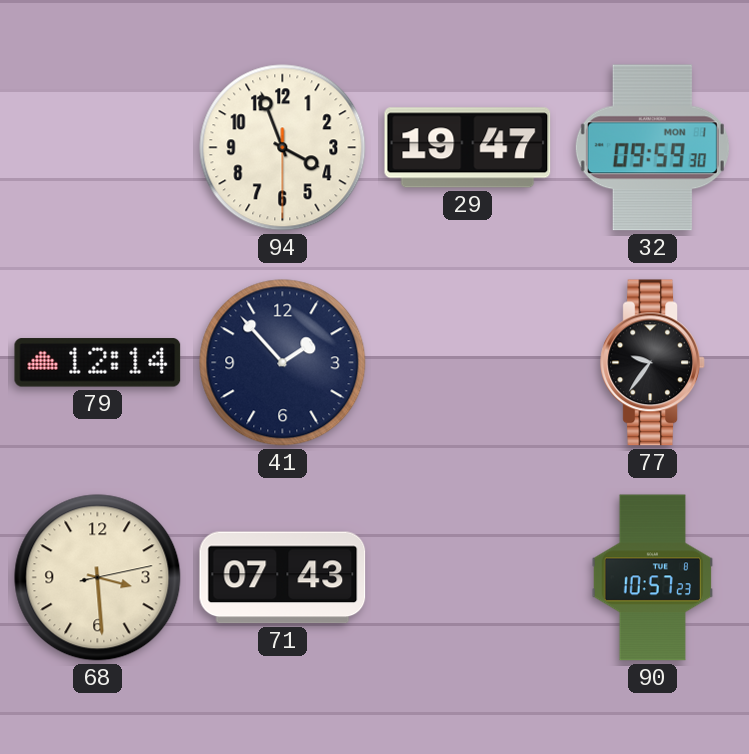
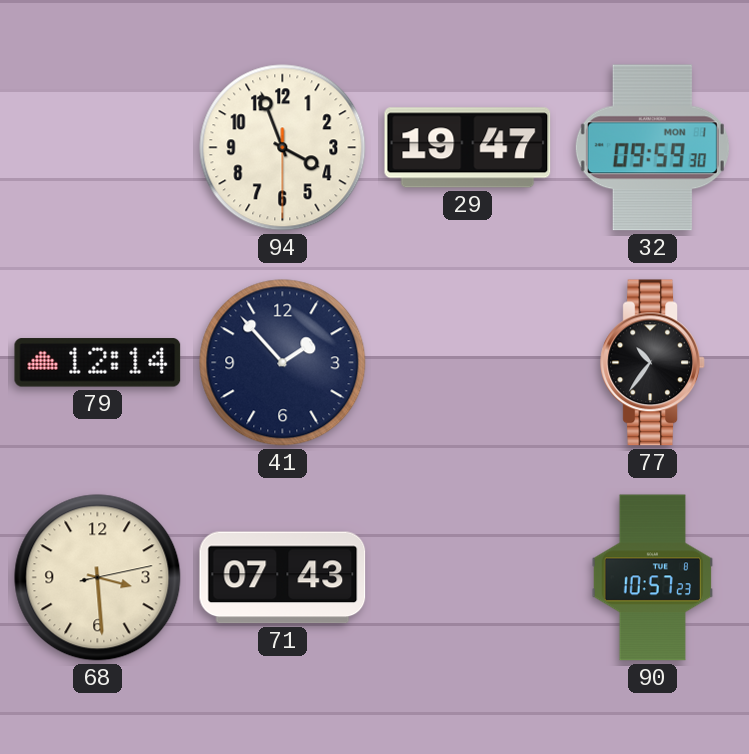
77: 9:36 -> 10:36 (653, 363)
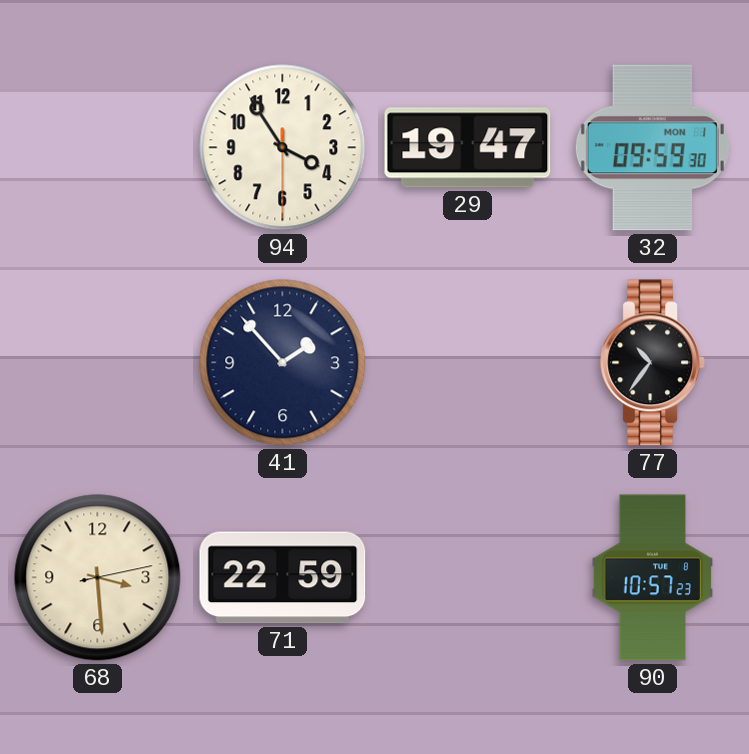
94: 3:56 -> 3:54 (283, 148)
79: 12:14 -> none (98, 363)
71: 07:43 -> 22:59 (283, 578)
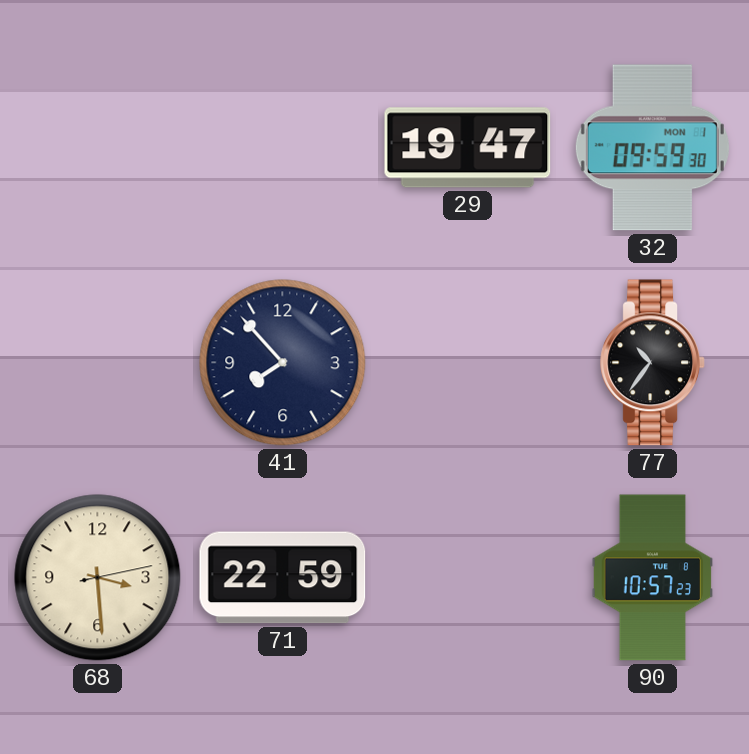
94: 3:54 -> none (283, 148)
41: 1:53 -> 7:53 (283, 363)
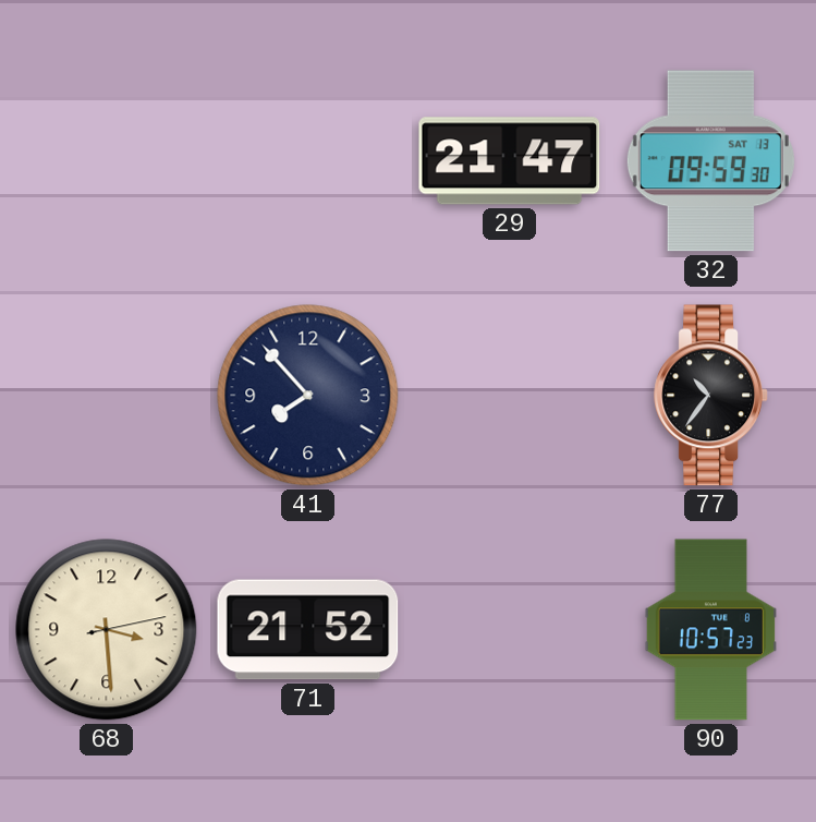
29: 19:47 -> 21:47 (510, 161)
32 date: MON 1 -> SAT 13 (710, 161)
71: 22:59 -> 21:52 (308, 630)
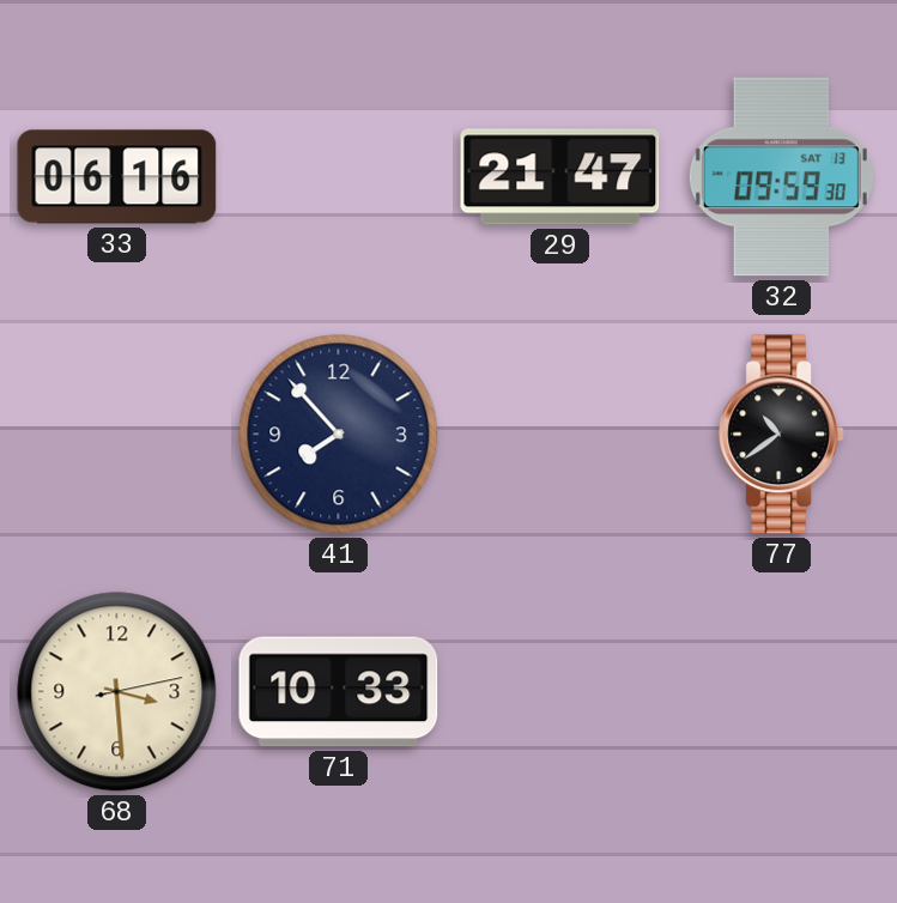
33: none -> 06:16 (117, 177)
77: 10:36 -> 10:39 (782, 435)
71: 21:52 -> 10:33 (339, 692)
90: 10:57 -> none (711, 630)
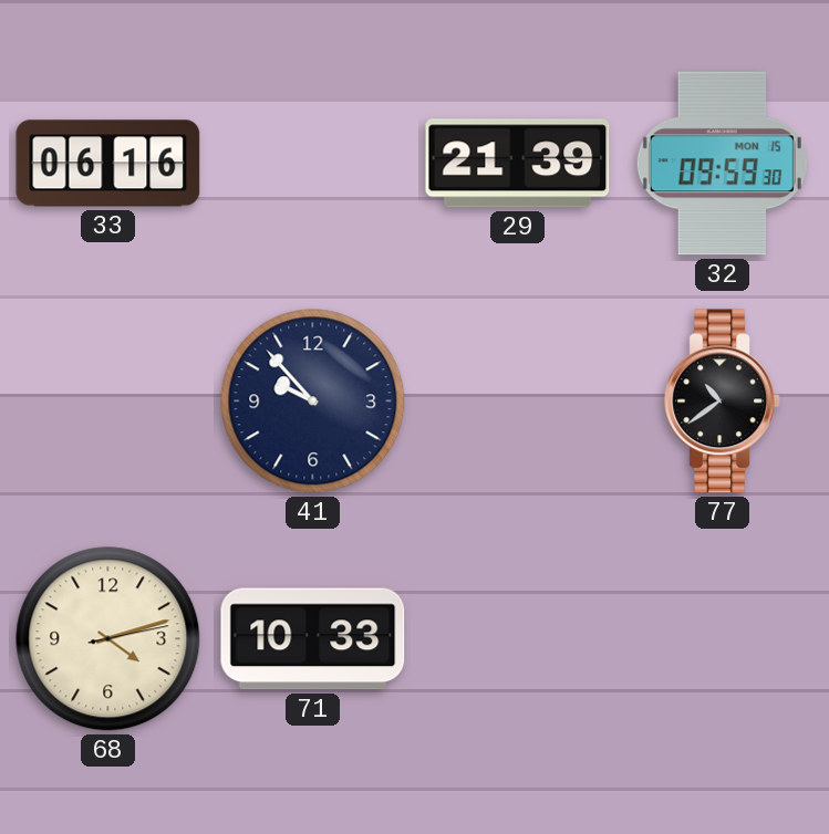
29: 21:47 -> 21:39 (518, 164)
32 date: SAT 13 -> MON 15 (722, 164)
41: 7:53 -> 9:53 (313, 402)
68: 3:29 -> 4:12 (108, 639)
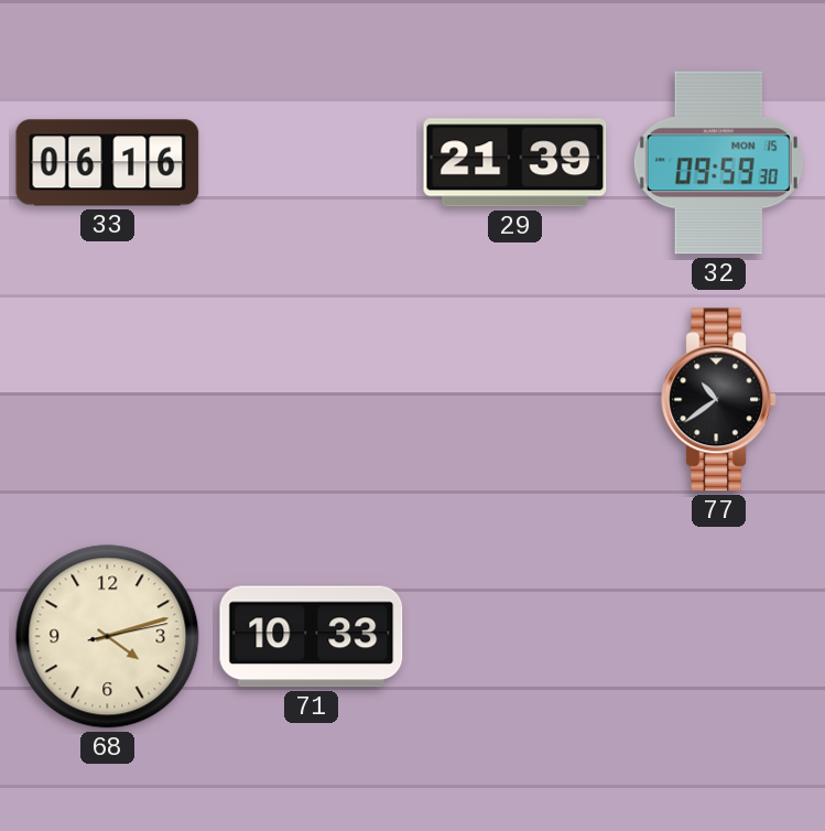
41: 9:53 -> none (313, 402)
